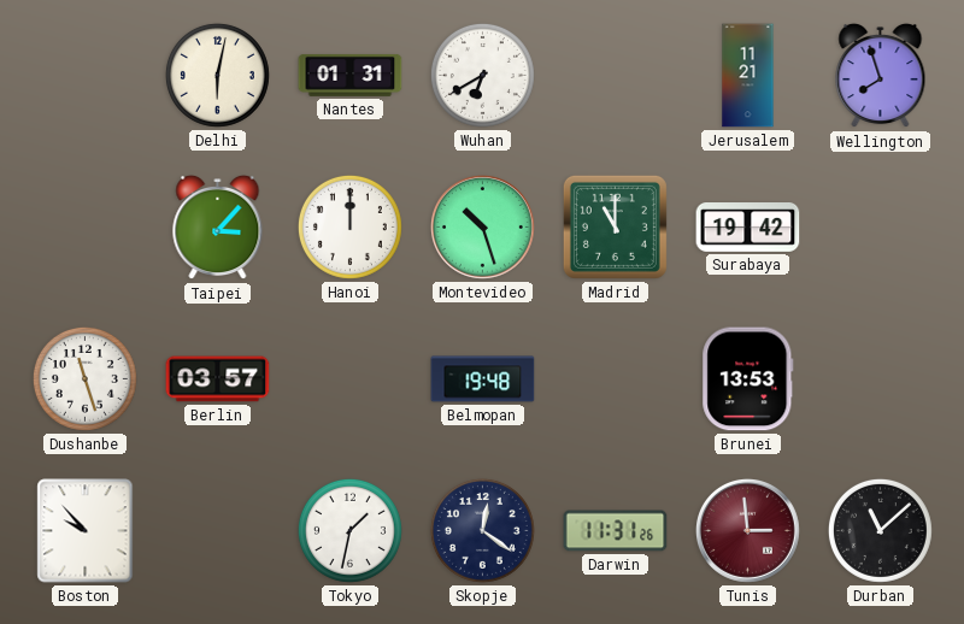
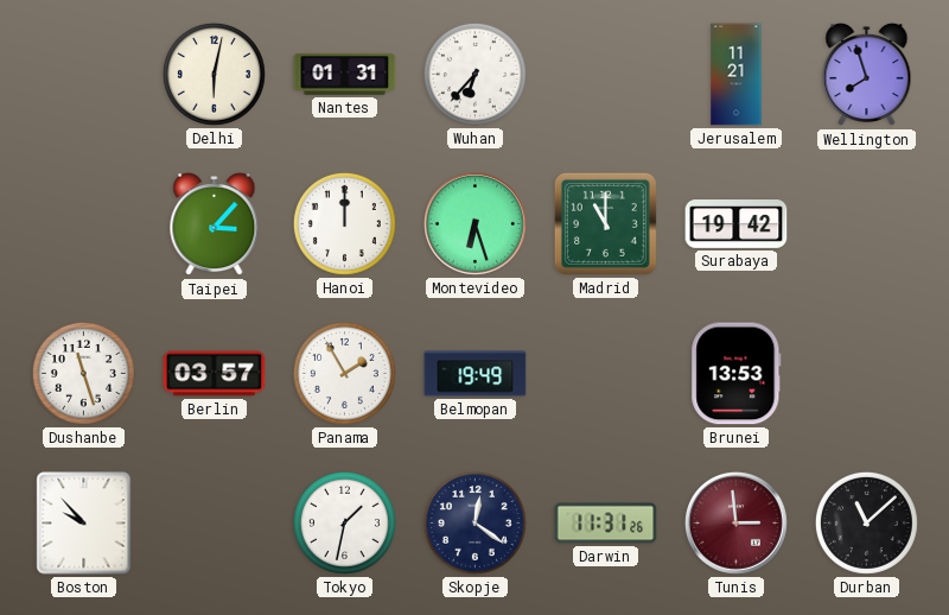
Wuhan: 6:40 -> 6:37 (474, 74)
Montevideo: 10:27 -> 6:27 (474, 223)
Panama: none -> 1:55 (344, 373)
Belmopan: 19:48 -> 19:49 (476, 374)
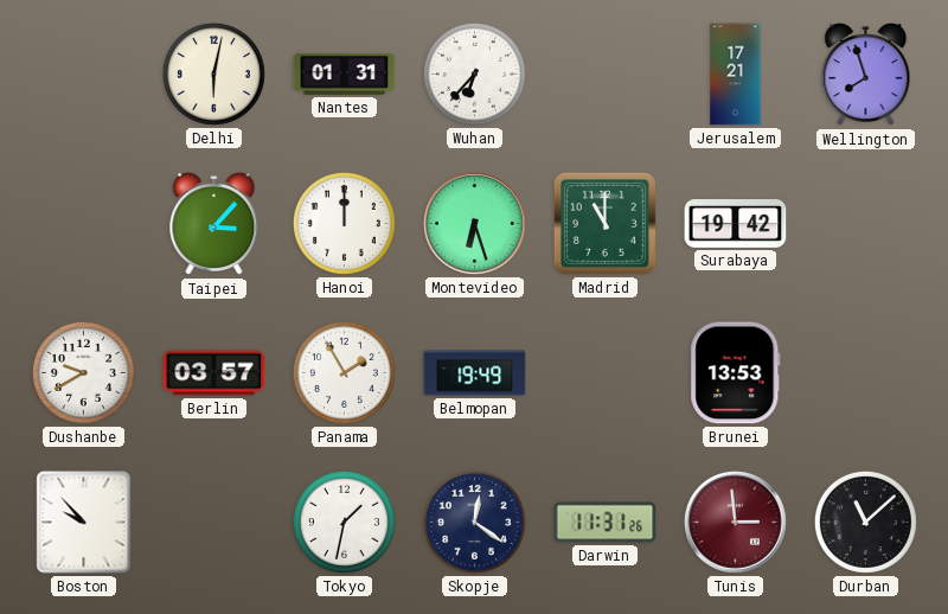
Jerusalem: 11:21 -> 17:21 (736, 75)
Dushanbe: 11:27 -> 9:40 (83, 372)
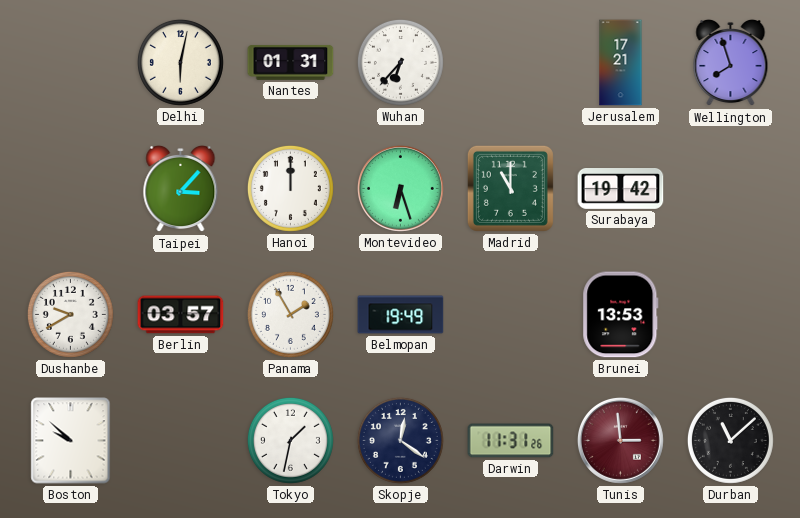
Boston: 9:53 -> 9:52 (71, 441)
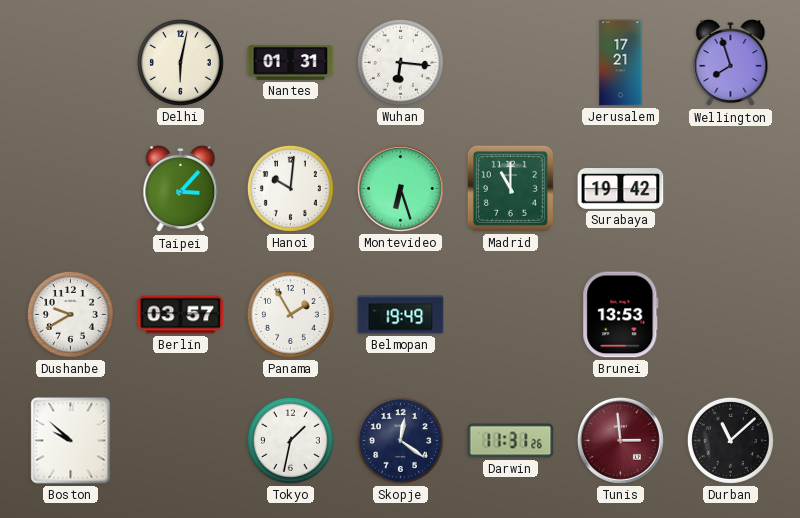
Wuhan: 6:37 -> 6:16 (400, 62)
Hanoi: 12:00 -> 10:01 (290, 188)
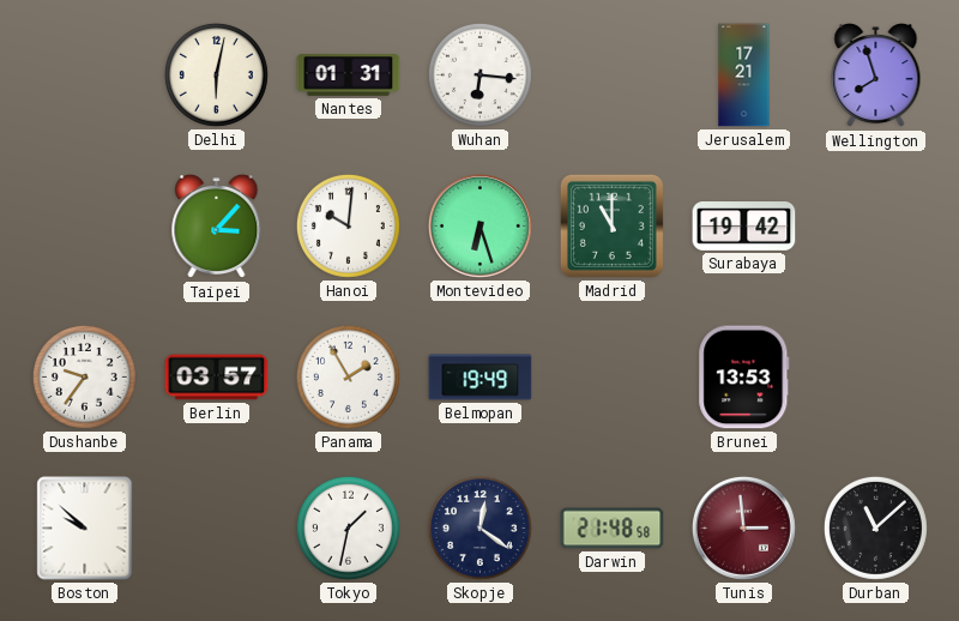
Dushanbe: 9:40 -> 9:36 (84, 376)
Darwin: 11:31 -> 21:48 (613, 529)
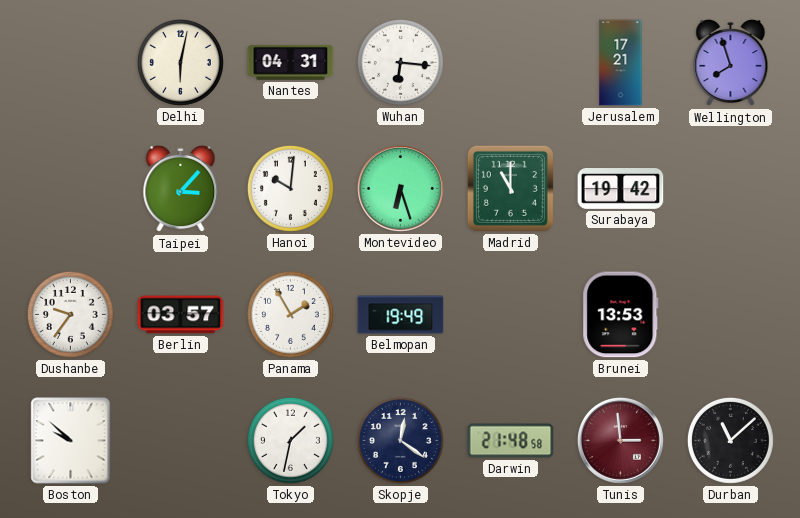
Nantes: 01:31 -> 04:31 (291, 62)
